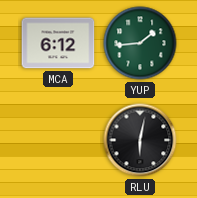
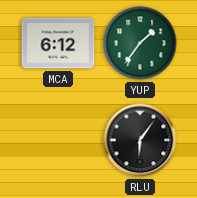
YUP: 1:44 -> 1:36 (140, 43)
RLU: 6:02 -> 6:06 (140, 140)
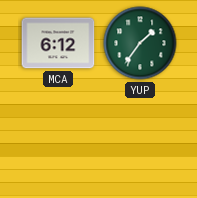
RLU: 6:06 -> none (140, 140)
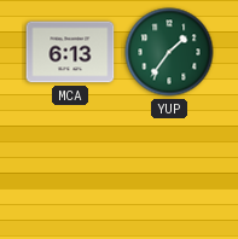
MCA: 6:12 -> 6:13 (70, 52)
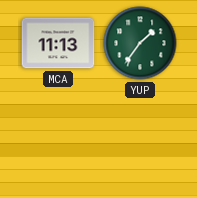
MCA: 6:13 -> 11:13 (58, 43)
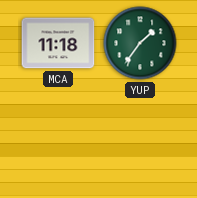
MCA: 11:13 -> 11:18 (58, 43)
